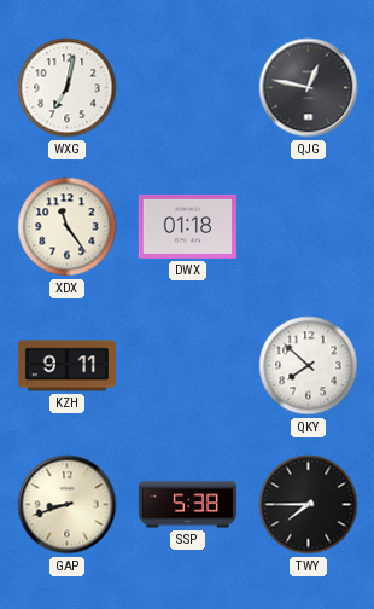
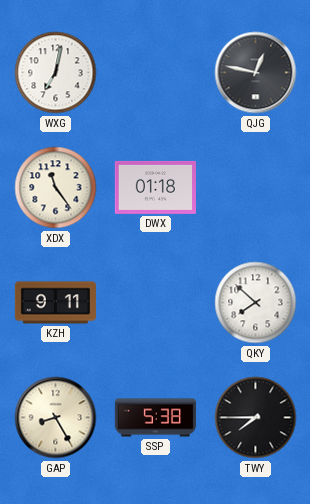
GAP: 8:42 -> 8:25 (56, 418)
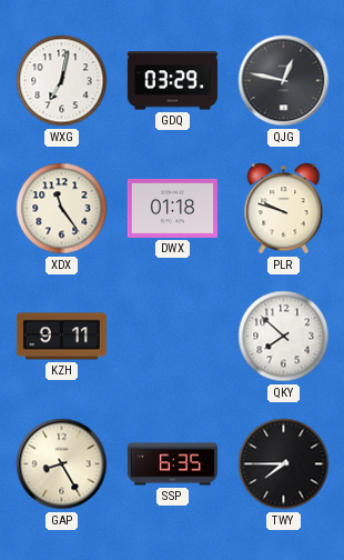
GDQ: none -> 03:29 (172, 81)
PLR: none -> 9:48 (284, 209)
SSP: 5:38 -> 6:35 (172, 464)
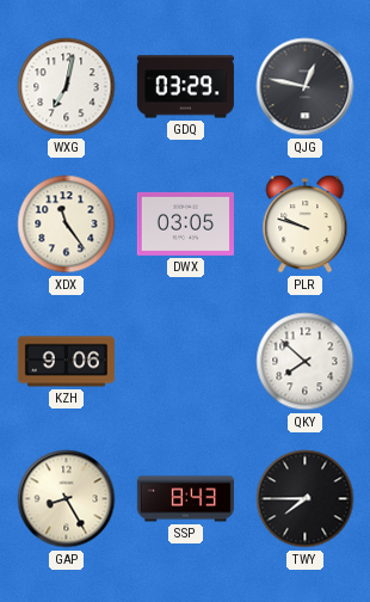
DWX: 01:18 -> 03:05 (185, 223)
KZH: 9:11 -> 9:06 (66, 362)
SSP: 6:35 -> 8:43 (185, 499)
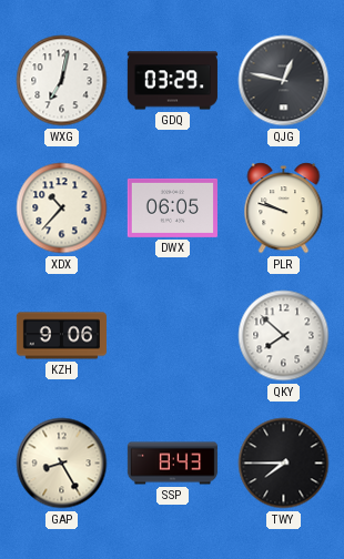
XDX: 11:24 -> 10:37 (62, 209)
DWX: 03:05 -> 06:05 (172, 207)
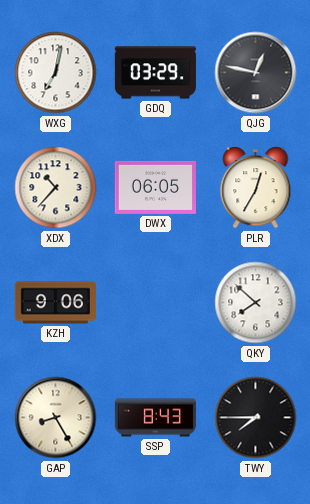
PLR: 9:48 -> 12:35 (256, 188)
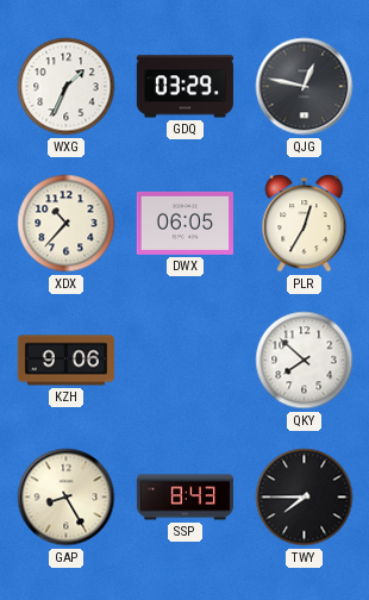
WXG: 7:02 -> 1:34 (67, 87)
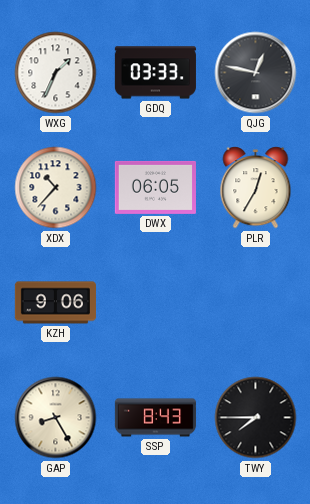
GDQ: 03:29 -> 03:33 (155, 73)
QKY: 7:52 -> none (305, 361)
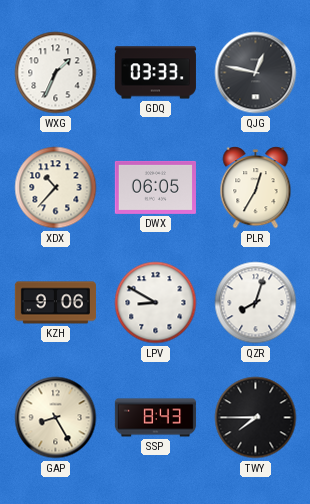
LPV: none -> 8:50 (156, 303)
QZR: none -> 8:03 (256, 303)
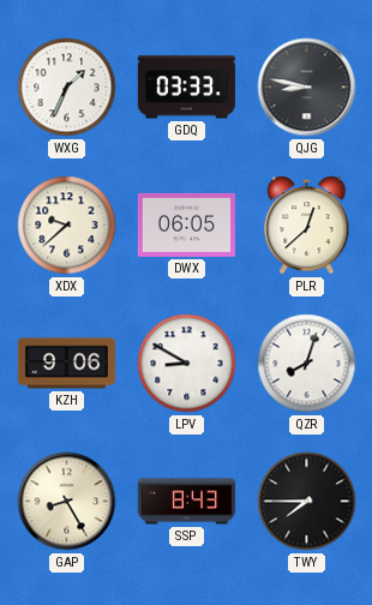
QJG: 12:47 -> 8:47 (307, 88)
XDX: 10:37 -> 9:38 (67, 226)
PLR: 12:35 -> 12:38 (307, 226)
